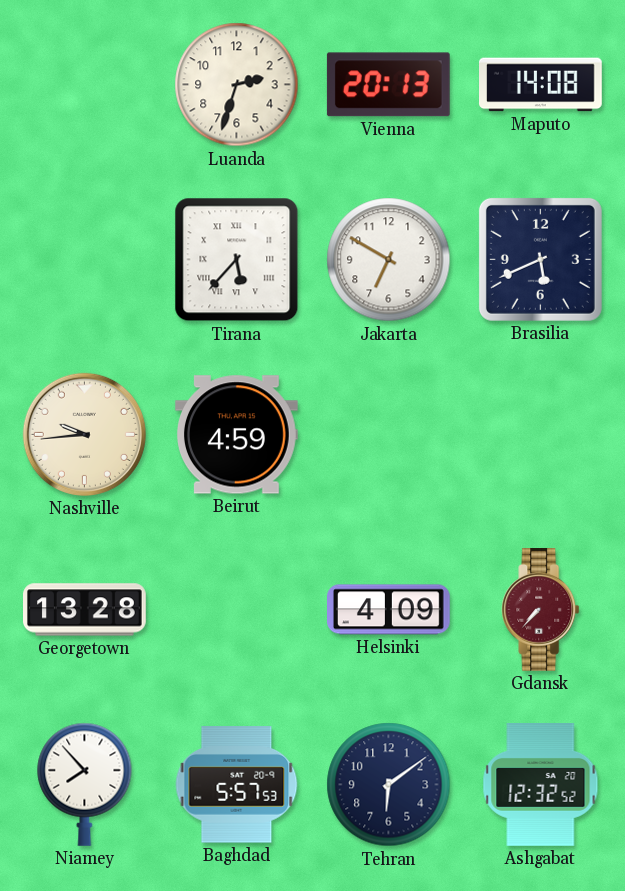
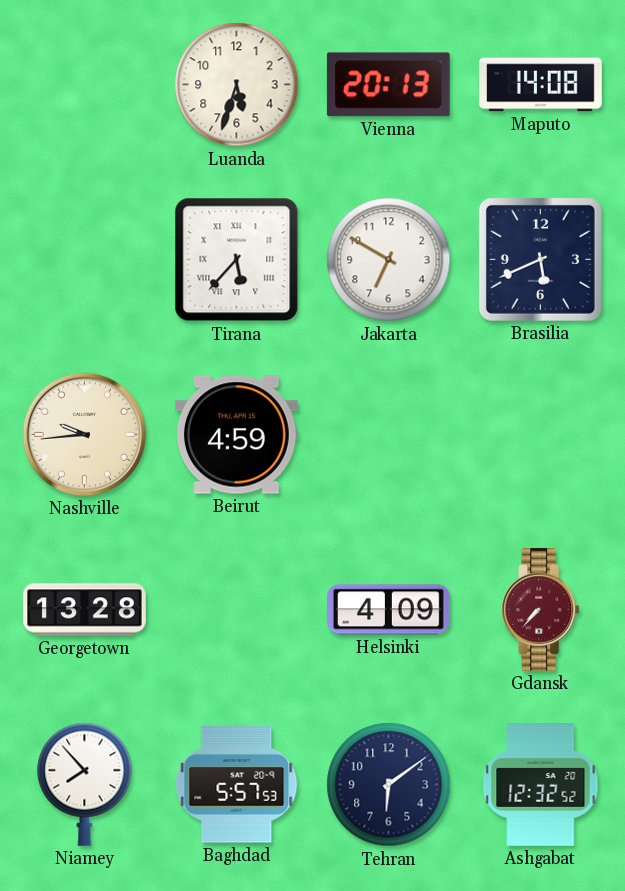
Luanda: 2:33 -> 5:33 (237, 85)
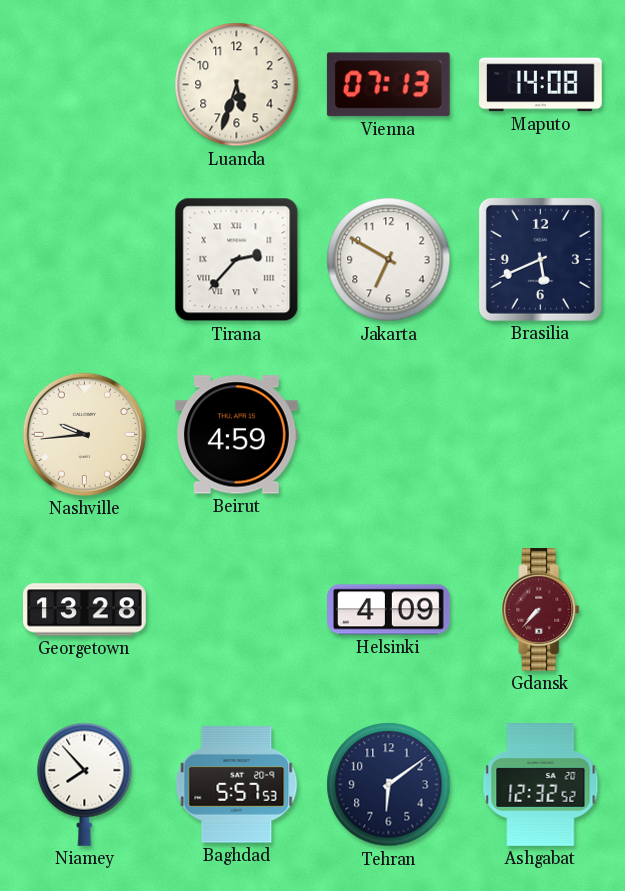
Vienna: 20:13 -> 07:13 (388, 85)
Tirana: 5:37 -> 2:37 (237, 260)
